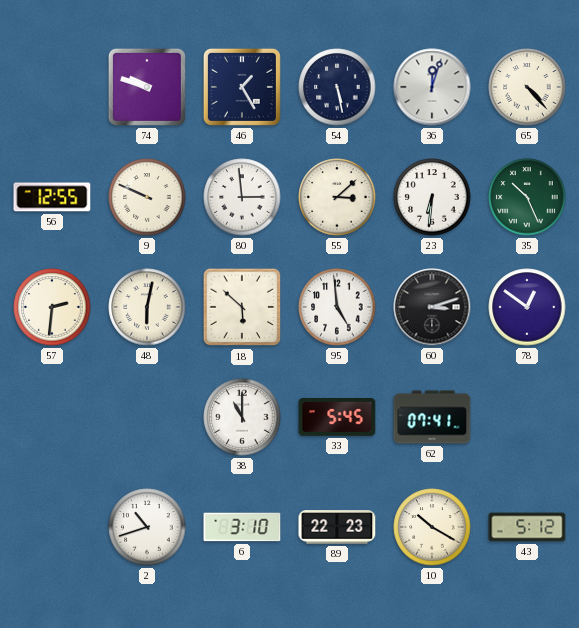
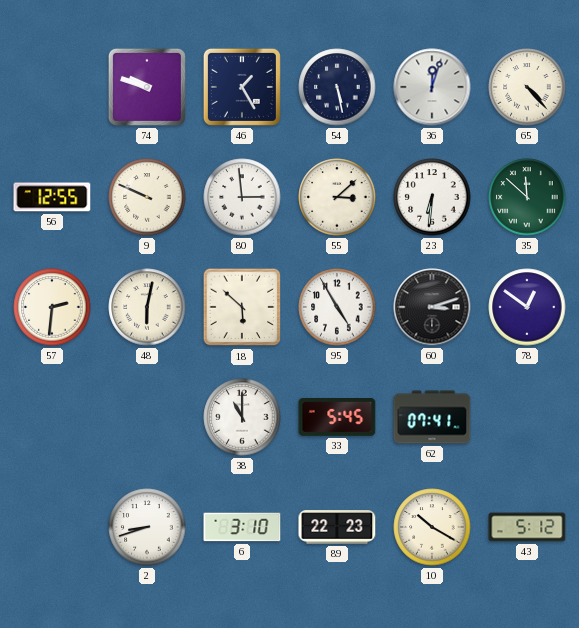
35: 10:26 -> 11:52 (527, 197)
95: 4:59 -> 4:55 (337, 307)
2: 10:42 -> 8:42 (147, 527)
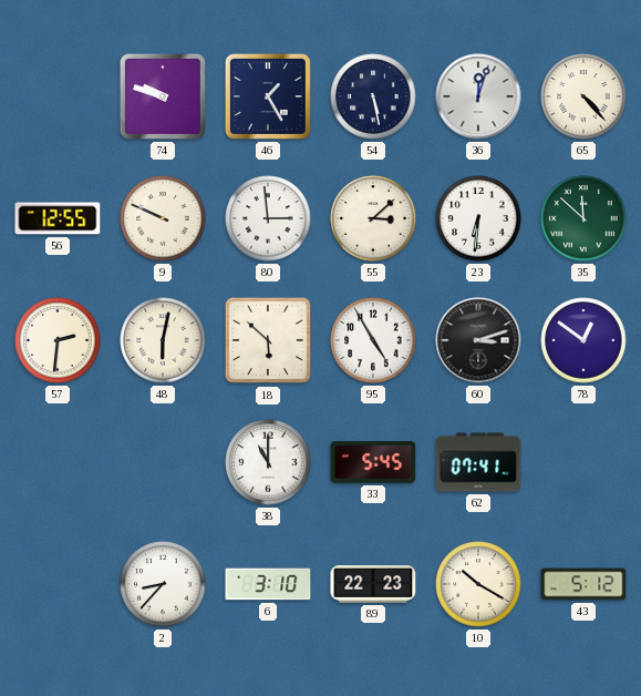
2: 8:42 -> 8:37 (163, 584)
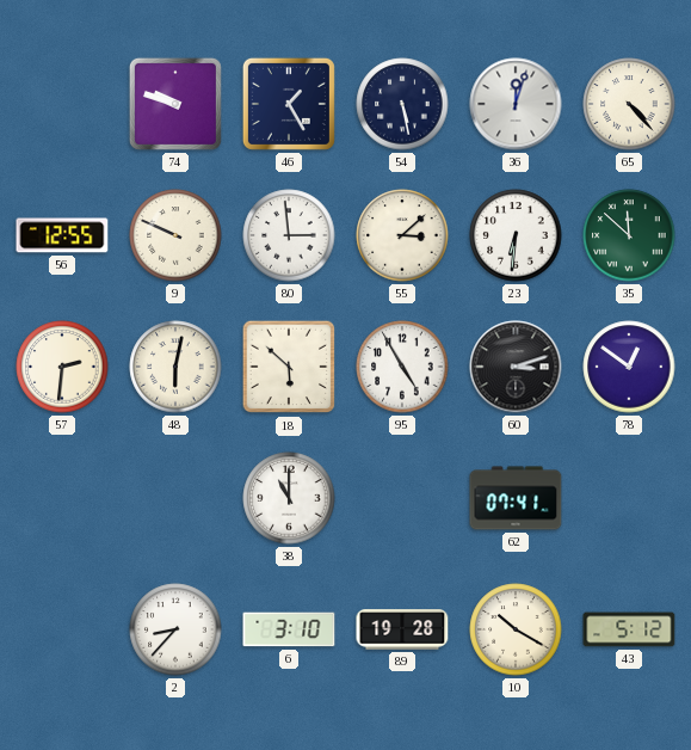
33: 5:45 -> none (373, 463)
89: 22:23 -> 19:28 (402, 629)
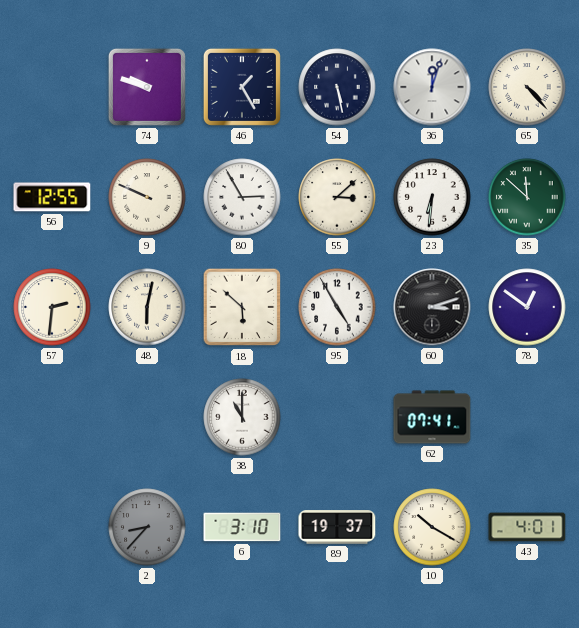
80: 2:59 -> 2:55 (242, 197)
2 dial: white -> grey (147, 527)
89: 19:28 -> 19:37 (337, 527)
43: 5:12 -> 4:01 (527, 527)
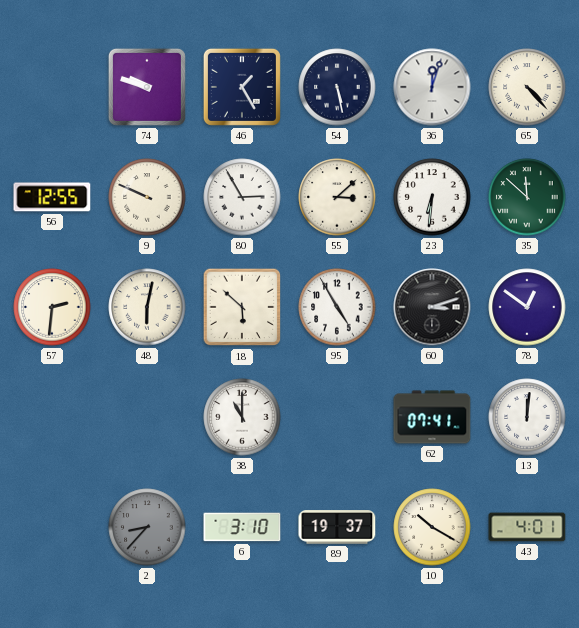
13: none -> 12:01 (527, 417)
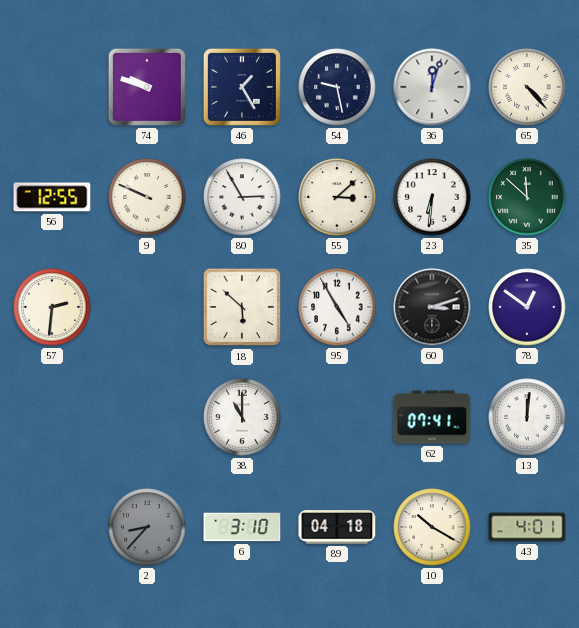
54: 5:28 -> 9:28 (337, 87)
48: 6:02 -> none (147, 307)
89: 19:37 -> 04:18 (337, 527)
